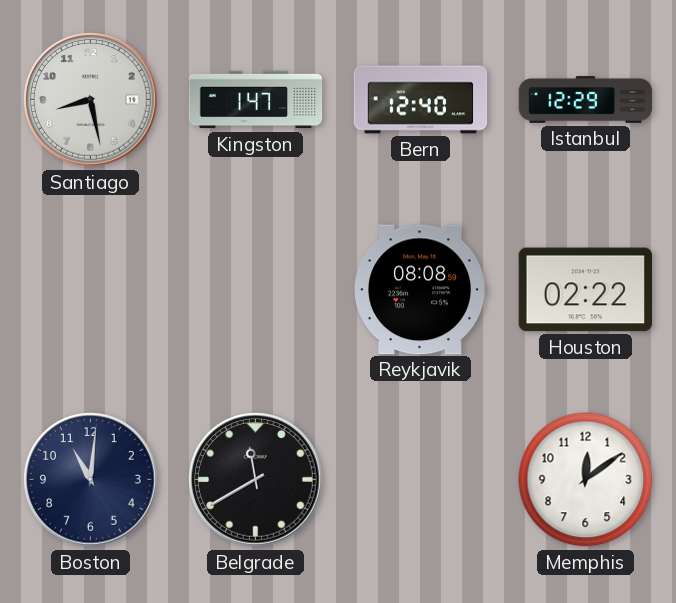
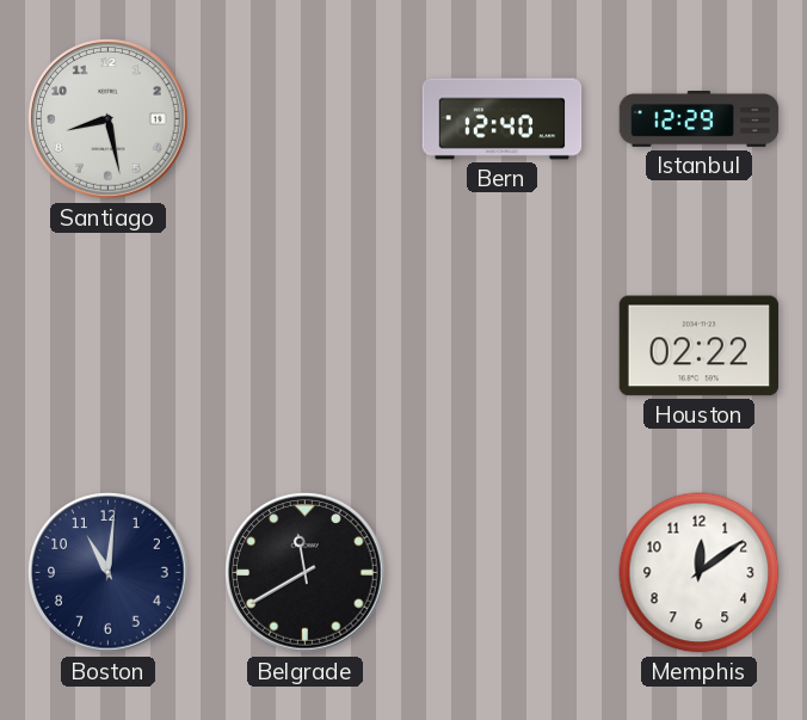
Kingston: 1:47 -> none (256, 100)
Reykjavik: 08:08 -> none (420, 290)
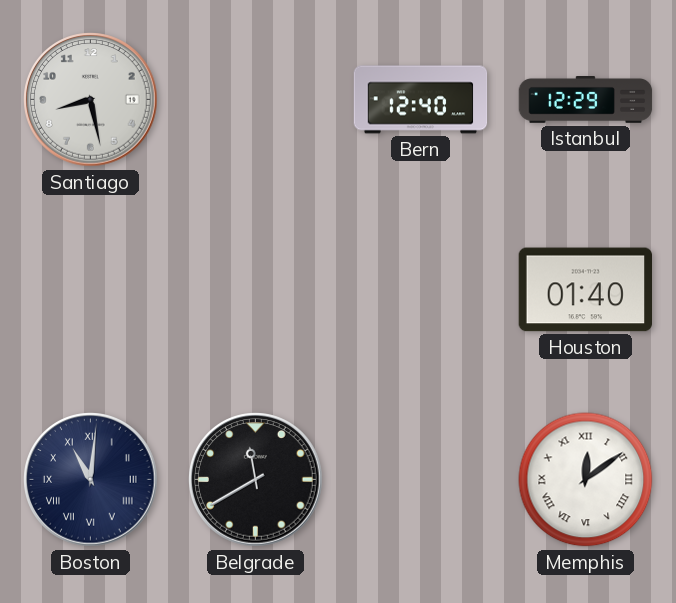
Houston: 02:22 -> 01:40 (586, 290)
Boston numerals: Arabic -> Roman (91, 480)
Memphis numerals: Arabic -> Roman (586, 480)
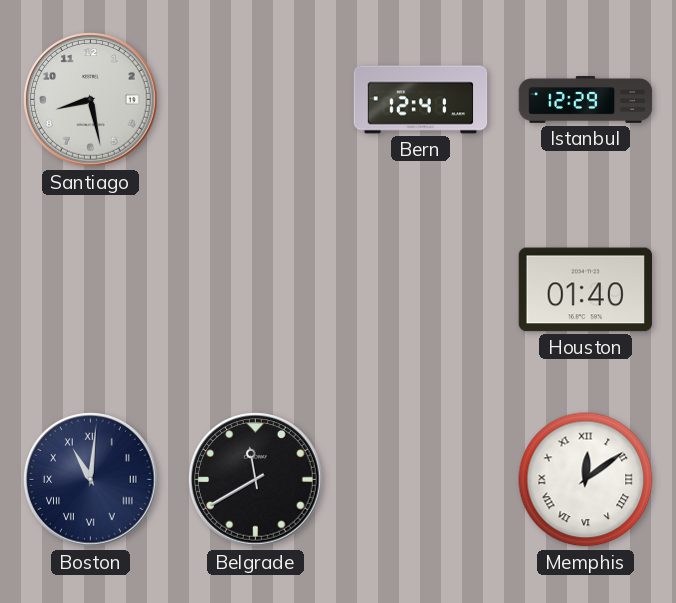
Bern: 12:40 -> 12:41 (421, 100)
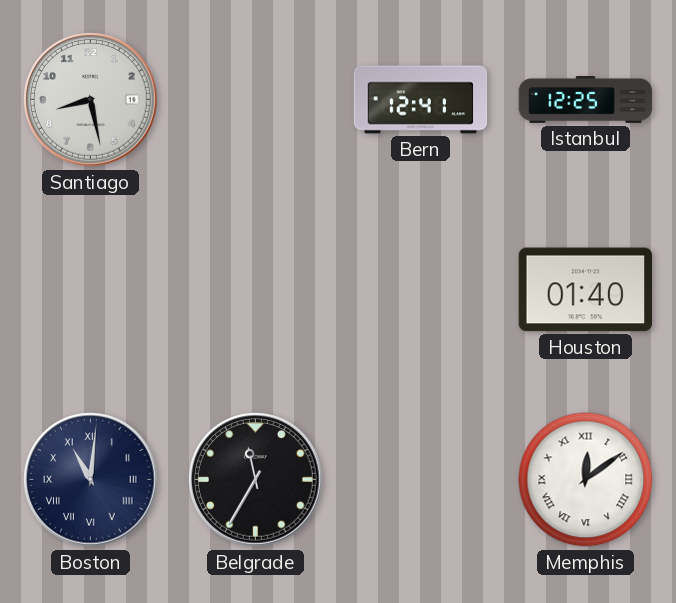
Istanbul: 12:29 -> 12:25 (586, 100)
Belgrade: 11:40 -> 11:35 (256, 480)
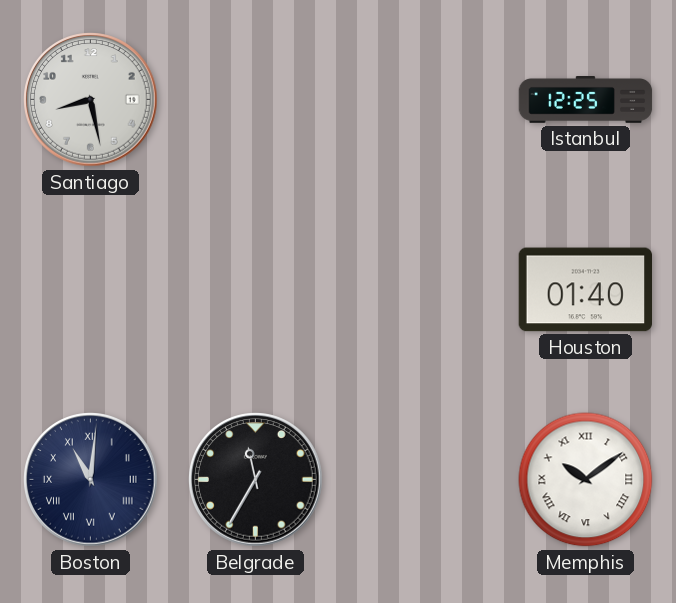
Bern: 12:41 -> none (421, 100)
Memphis: 12:09 -> 10:09 (586, 480)
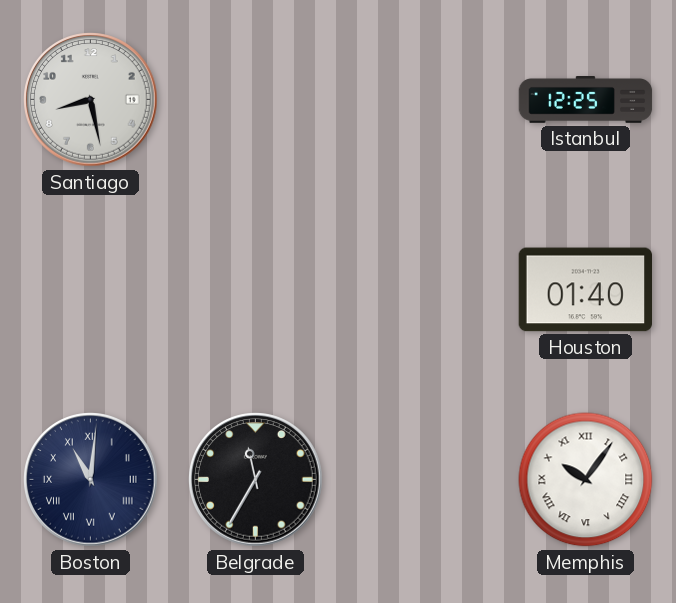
Memphis: 10:09 -> 10:06 (586, 480)
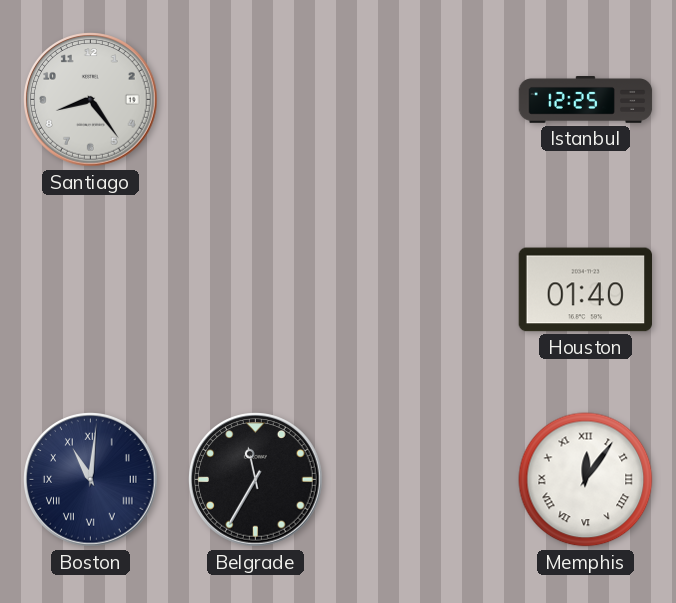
Santiago: 8:28 -> 8:24 (91, 100)
Memphis: 10:06 -> 12:06 (586, 480)
